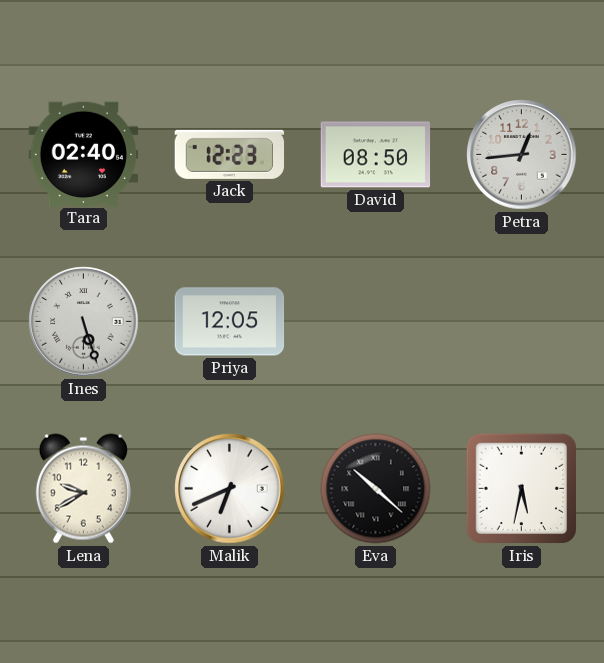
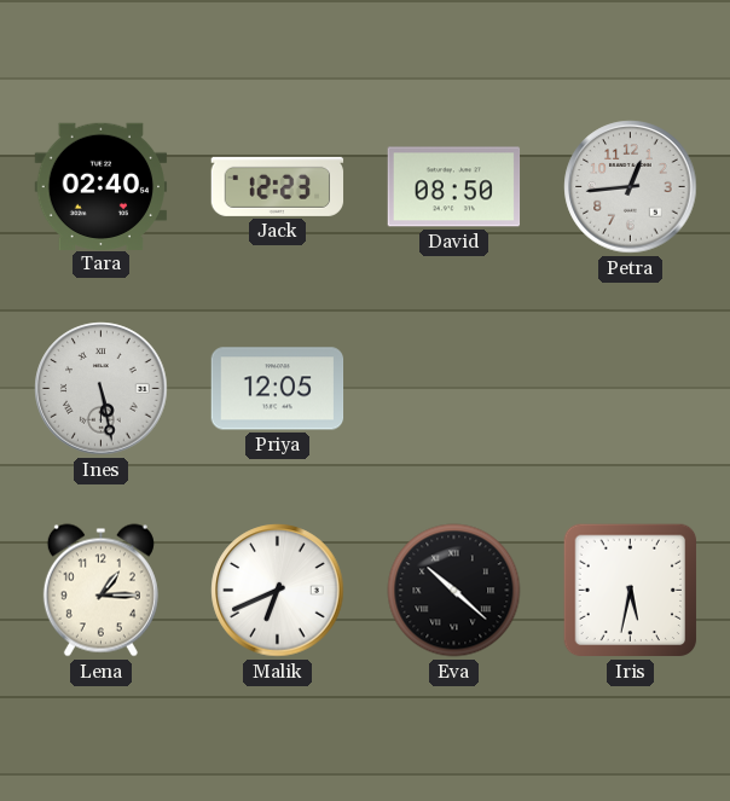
Ines: 5:27 -> 5:28 (102, 389)
Lena: 9:40 -> 1:15 (100, 591)
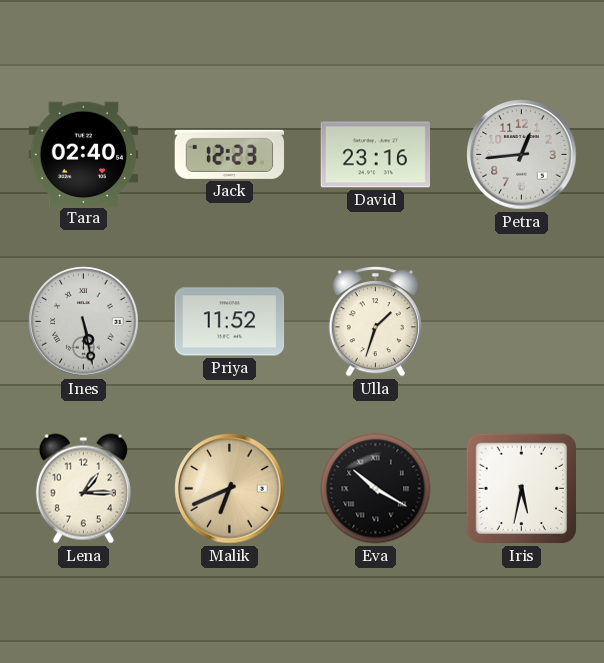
David: 08:50 -> 23:16 (376, 155)
Priya: 12:05 -> 11:52 (230, 322)
Ulla: none -> 1:33 (375, 322)
Malik dial: white -> champagne (230, 489)
Eva: 10:22 -> 10:20 (376, 489)
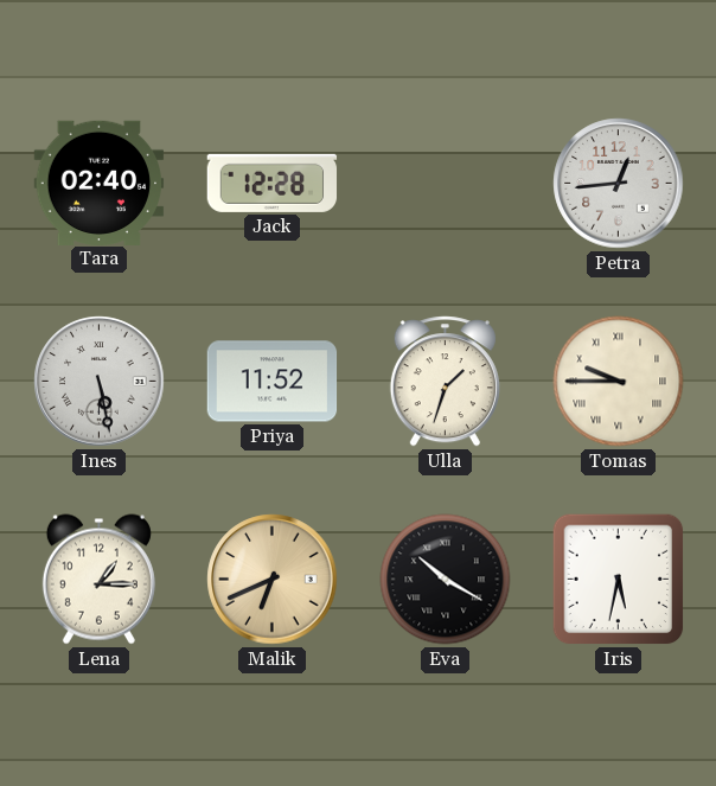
Jack: 12:23 -> 12:28 (273, 183)
David: 23:16 -> none (376, 155)
Tomas: none -> 9:45 (619, 382)
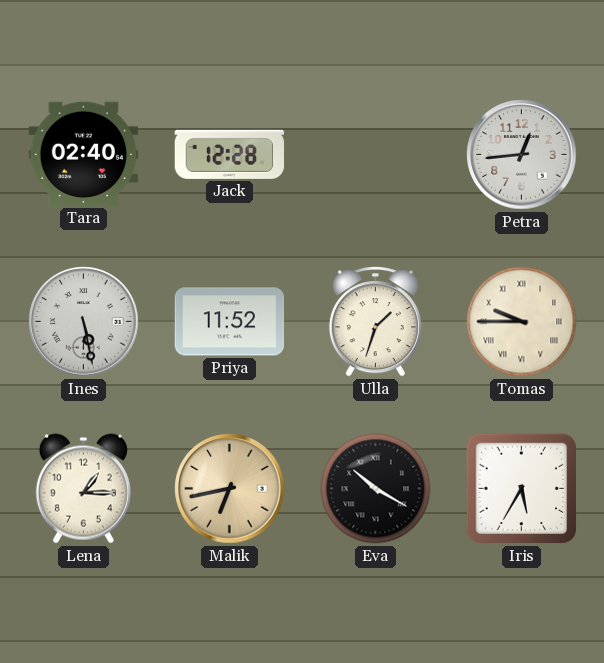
Malik: 6:41 -> 6:43 (230, 489)
Iris: 5:32 -> 5:35 (522, 489)
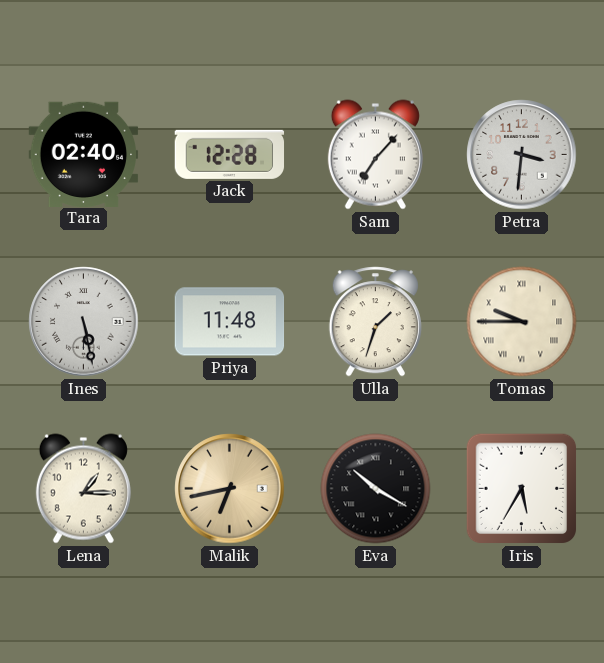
Sam: none -> 7:07 (375, 155)
Petra: 12:44 -> 3:31 (522, 155)
Priya: 11:52 -> 11:48 (230, 322)
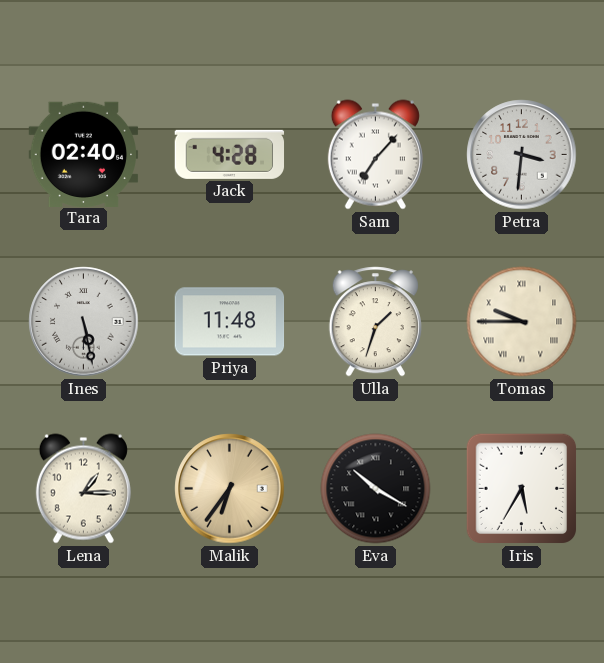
Jack: 12:28 -> 4:28 (230, 154)
Malik: 6:43 -> 6:36 (230, 489)
